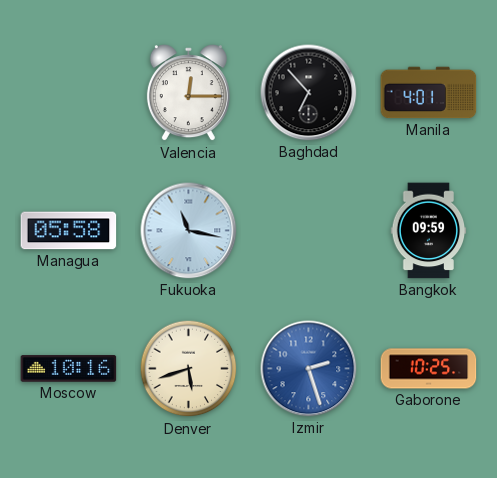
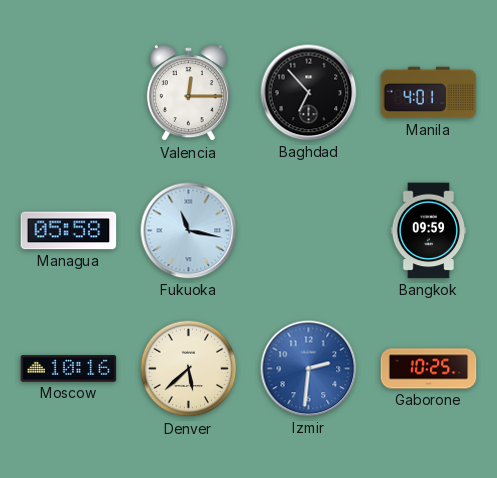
Denver: 5:42 -> 5:38 (189, 369)
Izmir: 2:27 -> 2:31 (309, 369)
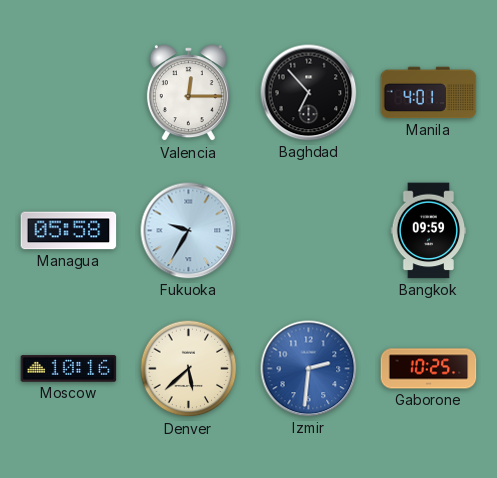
Fukuoka: 11:17 -> 9:35 (189, 231)
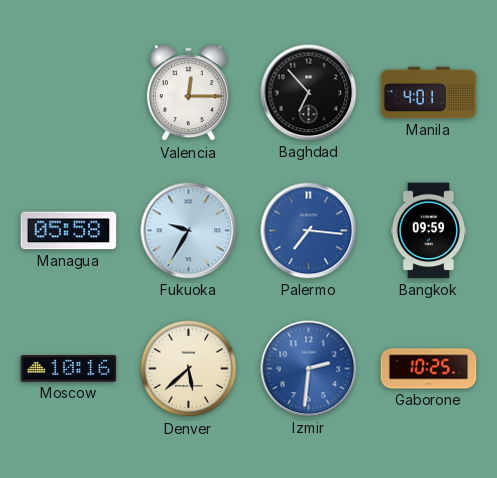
Palermo: none -> 7:16 (309, 231)
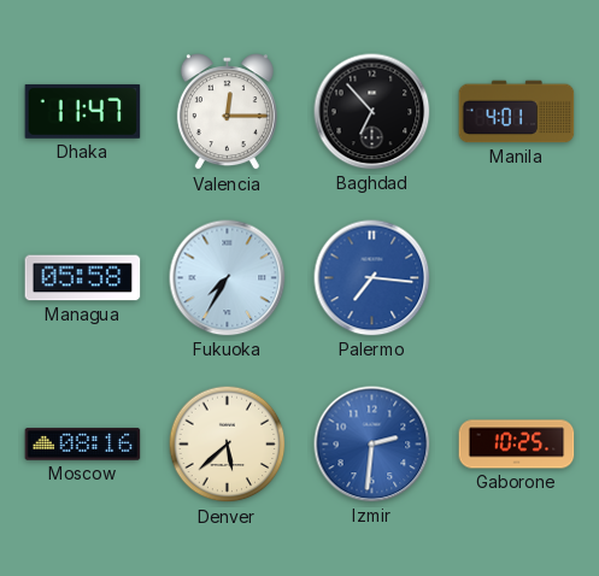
Dhaka: none -> 11:47 (83, 111)
Fukuoka: 9:35 -> 7:35 (228, 278)
Bangkok: 09:59 -> none (429, 231)
Moscow: 10:16 -> 08:16 (83, 445)
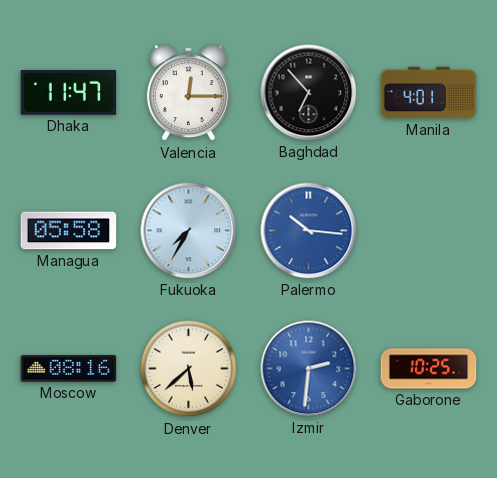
Palermo: 7:16 -> 10:16 (309, 231)
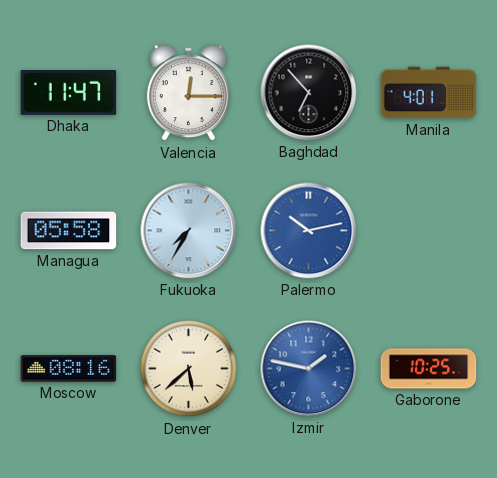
Palermo: 10:16 -> 10:13 (309, 231)
Izmir: 2:31 -> 1:47 (309, 369)
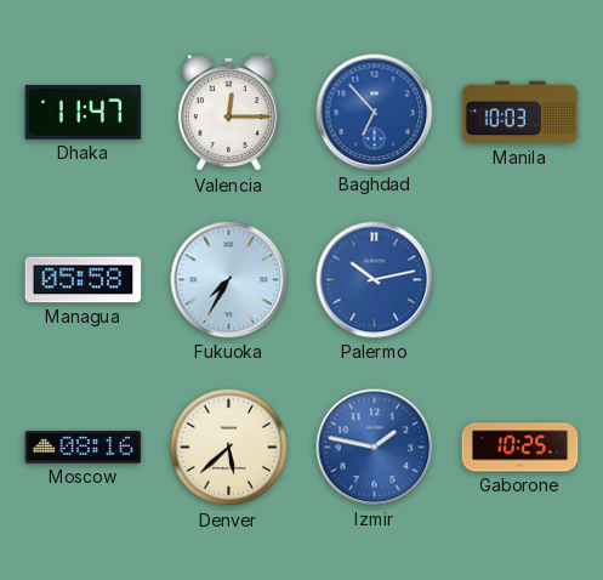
Baghdad dial: black -> blue (375, 113)
Manila: 4:01 -> 10:03 (520, 113)
